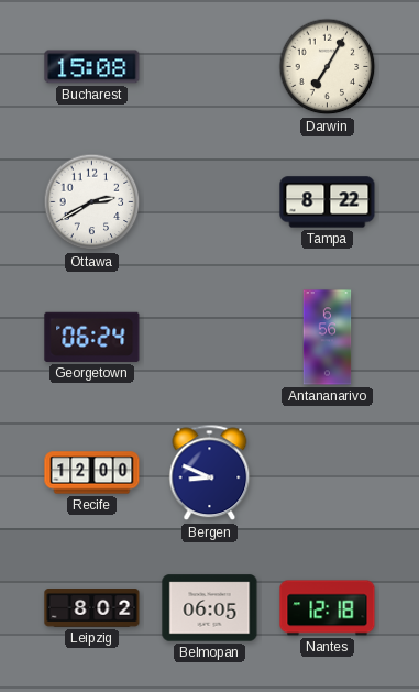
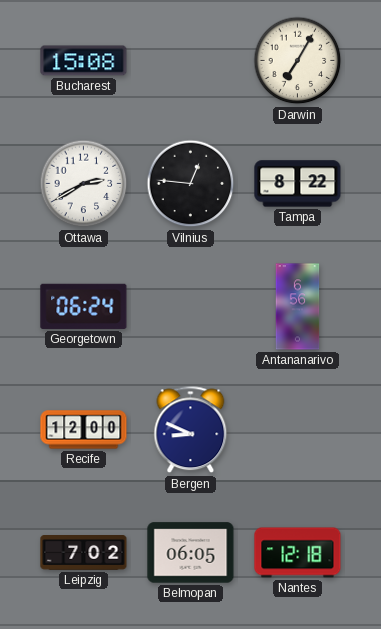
Vilnius: none -> 12:46 (191, 184)
Leipzig: 8:02 -> 7:02 (84, 553)
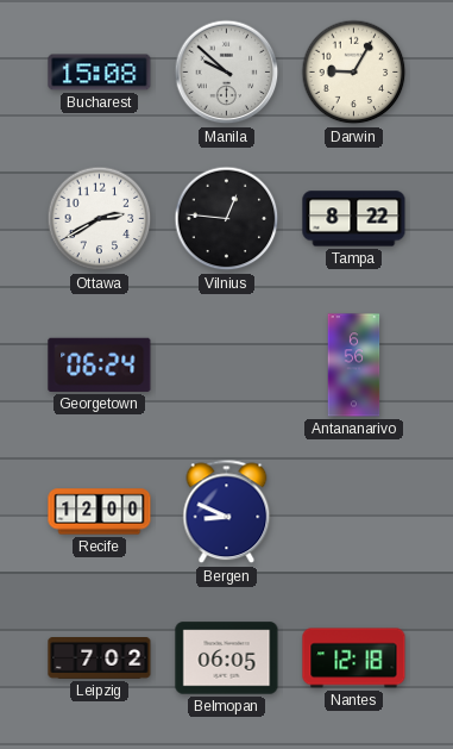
Manila: none -> 9:52 (227, 73)
Darwin: 7:05 -> 9:05 (354, 73)
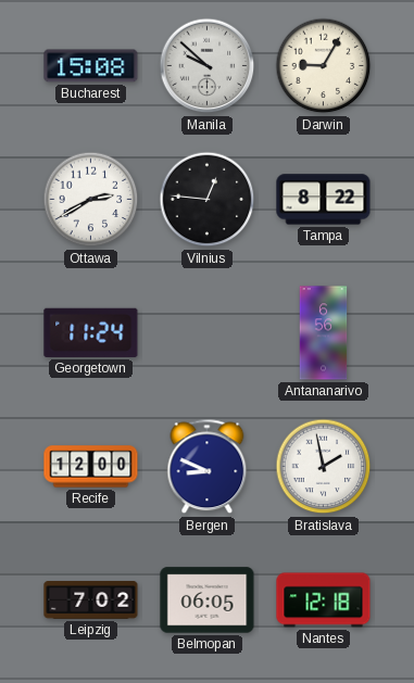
Georgetown: 06:24 -> 11:24 (91, 332)
Bratislava: none -> 1:58 (324, 467)
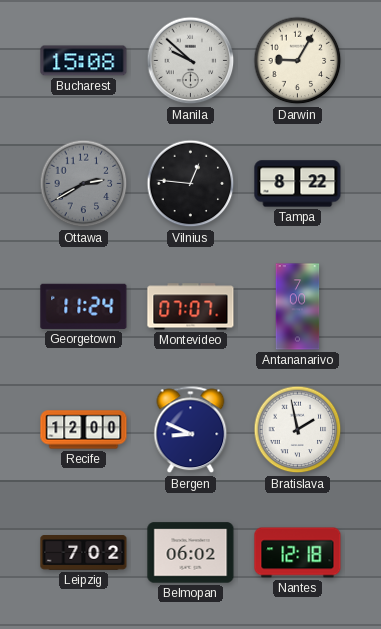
Ottawa dial: white -> grey (84, 184)
Montevideo: none -> 07:07 (191, 307)
Antananarivo: 6:56 -> 7:00 (298, 307)
Belmopan: 06:05 -> 06:02 (191, 553)
